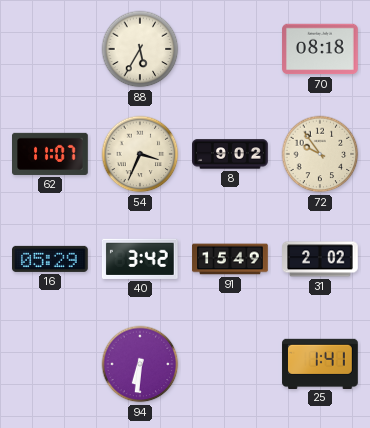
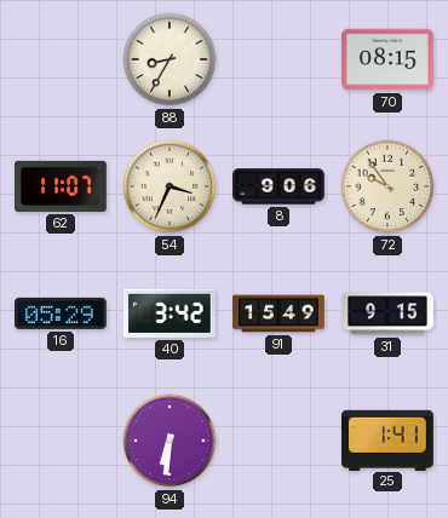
88: 5:35 -> 8:35 (170, 59)
70: 08:18 -> 08:15 (387, 59)
8: 9:02 -> 9:06 (278, 186)
31: 2:02 -> 9:15 (387, 313)
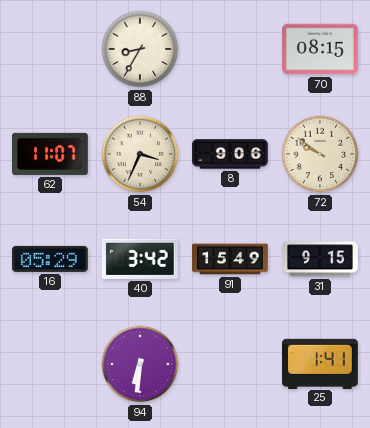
72: 9:54 -> 9:51 (320, 154)
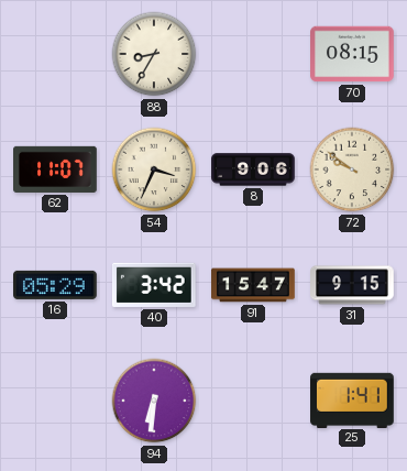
91: 15:49 -> 15:47 (253, 285)
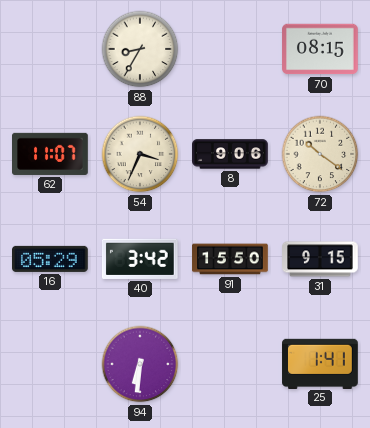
72: 9:51 -> 10:21 (320, 154)
91: 15:47 -> 15:50 (230, 259)
